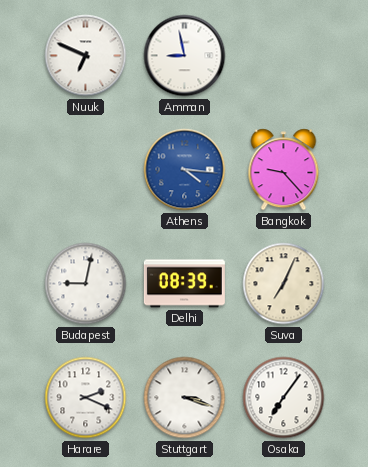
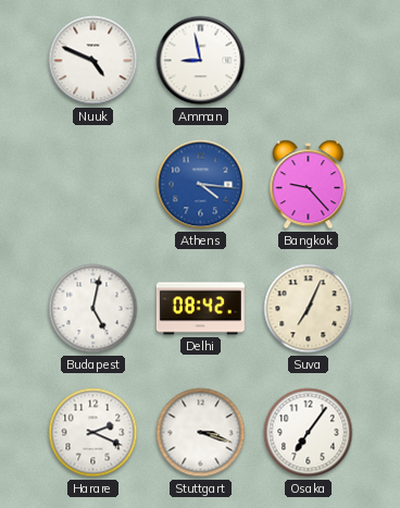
Nuuk: 6:49 -> 4:49 (93, 61)
Budapest: 9:02 -> 5:02 (93, 309)
Delhi: 08:39 -> 08:42 (200, 309)
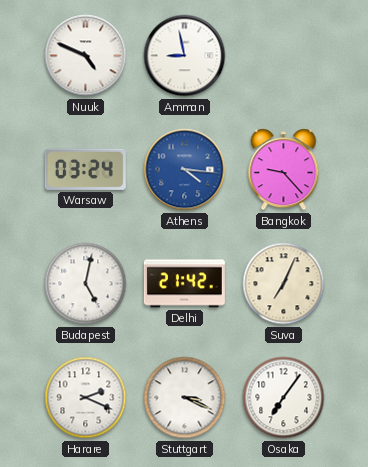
Warsaw: none -> 03:24 (85, 169)
Delhi: 08:42 -> 21:42 (184, 284)
Stuttgart: 3:18 -> 3:19 (185, 398)
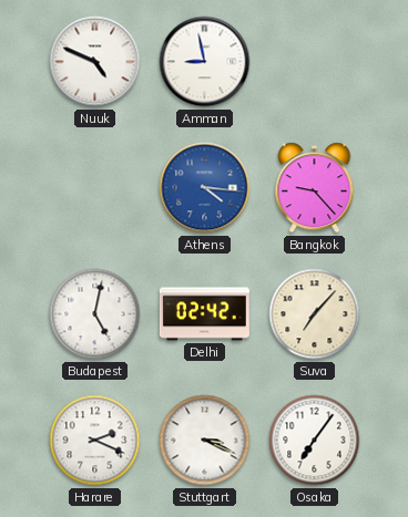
Warsaw: 03:24 -> none (85, 169)
Delhi: 21:42 -> 02:42 (204, 314)
Suva: 7:04 -> 7:07 (315, 314)
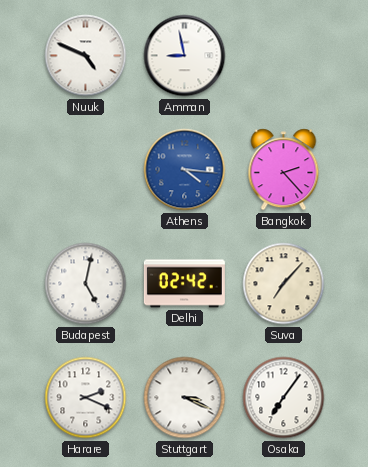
Bangkok: 9:23 -> 2:23 (284, 170)
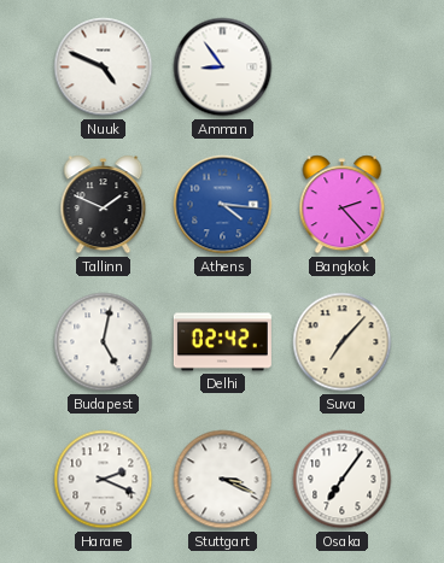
Amman: 8:58 -> 8:54 (223, 68)
Tallinn: none -> 1:49 (104, 205)
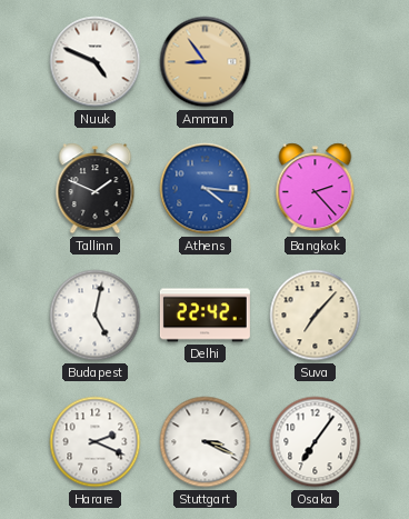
Amman dial: white -> champagne (206, 62)
Delhi: 02:42 -> 22:42 (205, 316)
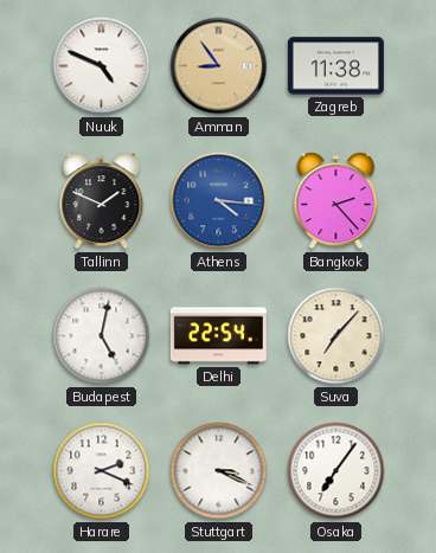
Zagreb: none -> 11:38 (335, 66)
Delhi: 22:42 -> 22:54 (218, 336)
